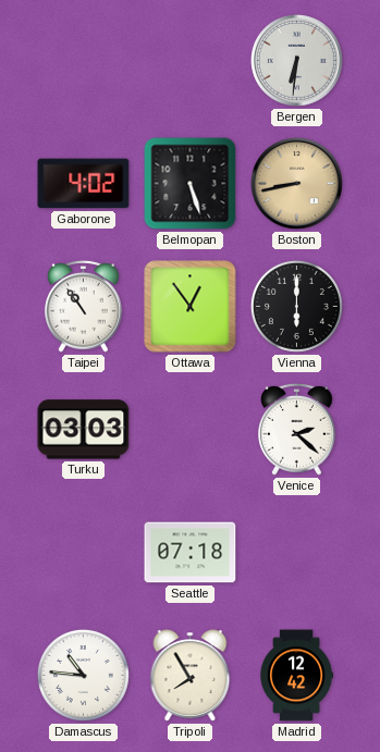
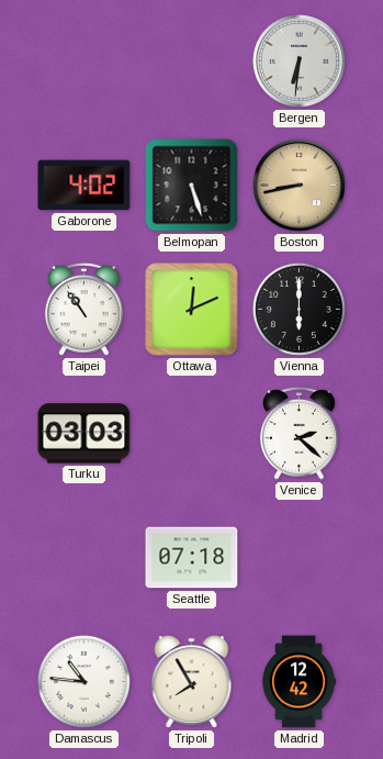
Ottawa: 12:54 -> 12:11 (192, 310)
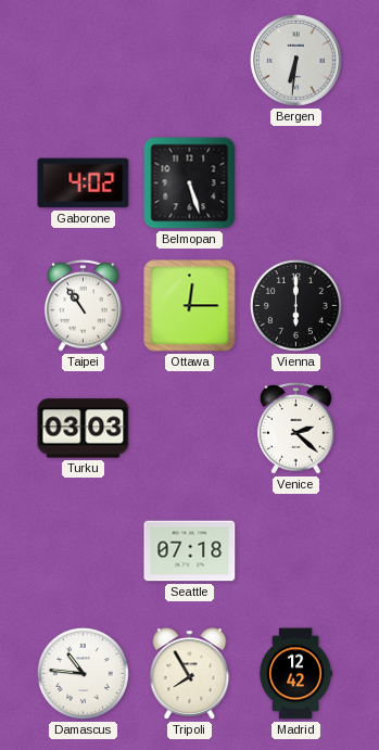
Boston: 8:43 -> none (300, 186)
Ottawa: 12:11 -> 12:15 (190, 306)
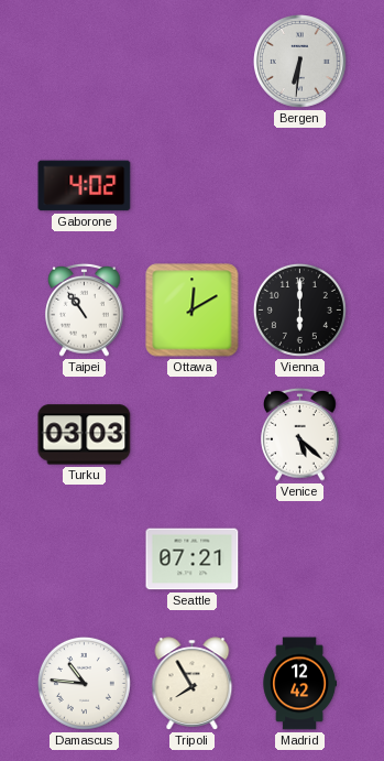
Belmopan: 5:27 -> none (190, 183)
Ottawa: 12:15 -> 12:10 (193, 311)
Venice: 2:22 -> 5:22 (300, 434)
Seattle: 07:18 -> 07:21 (193, 559)
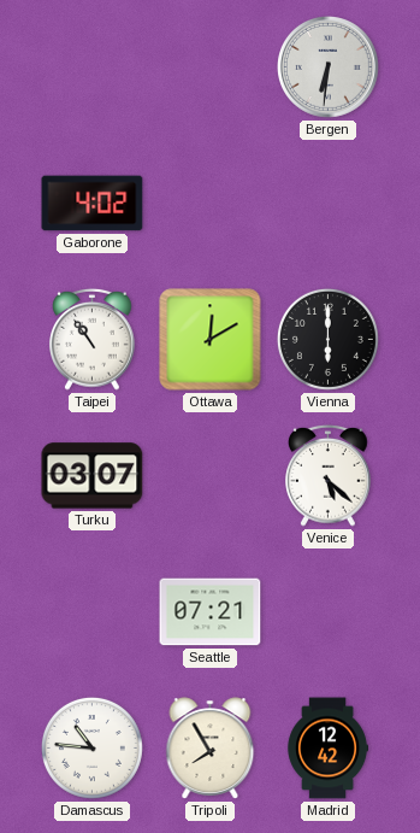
Turku: 03:03 -> 03:07 (93, 476)
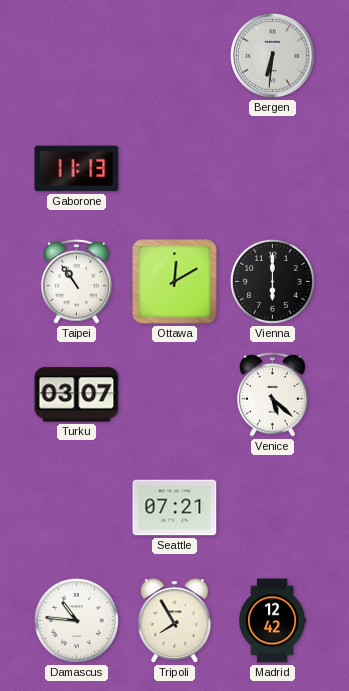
Gaborone: 4:02 -> 11:13 (77, 169)
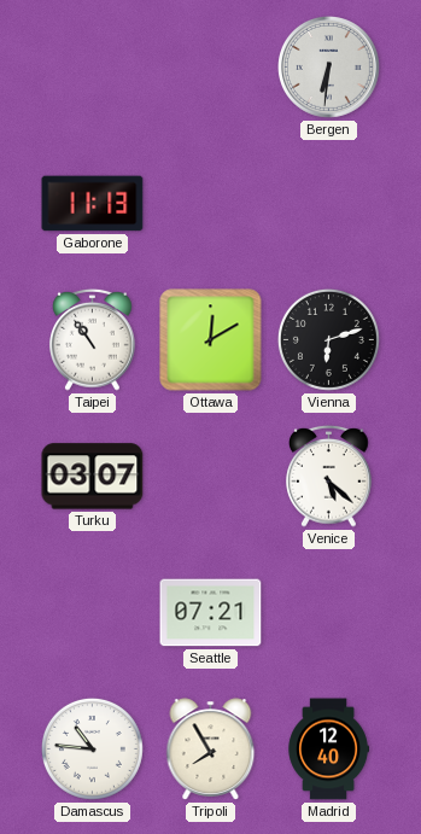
Vienna: 6:00 -> 6:12 (328, 339)
Madrid: 12:42 -> 12:40 (329, 750)
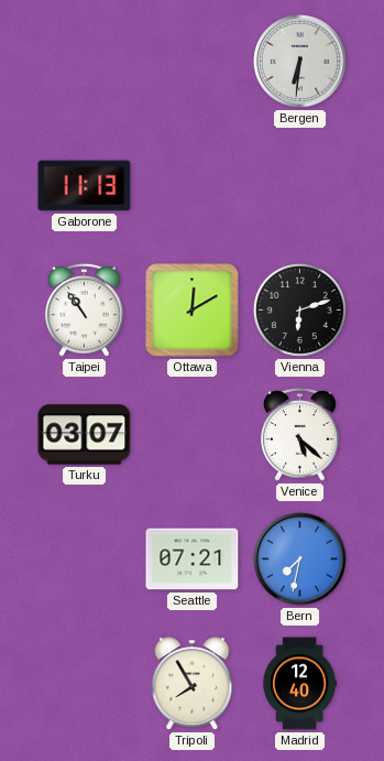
Bern: none -> 7:32 (300, 559)
Damascus: 10:46 -> none (92, 748)
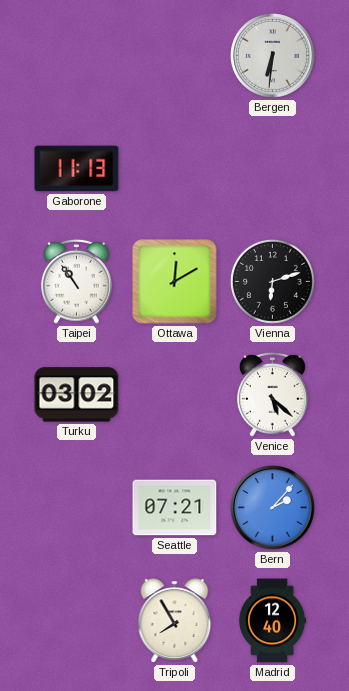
Turku: 03:07 -> 03:02 (77, 395)
Bern: 7:32 -> 2:07 (273, 508)
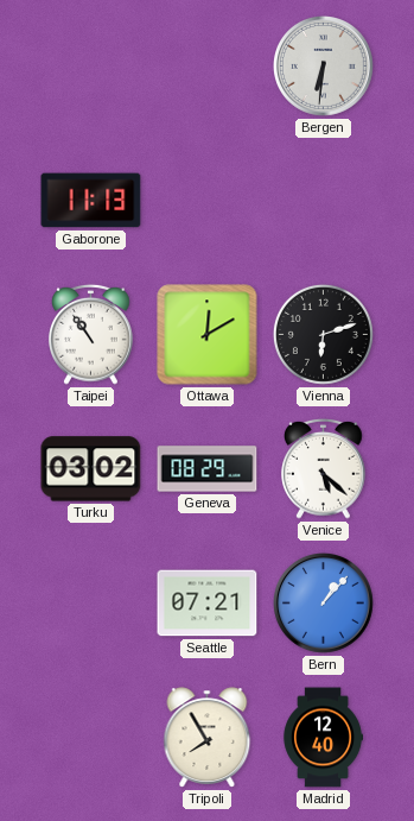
Geneva: none -> 08:29 (208, 469)
Bern: 2:07 -> 1:07 (324, 604)
